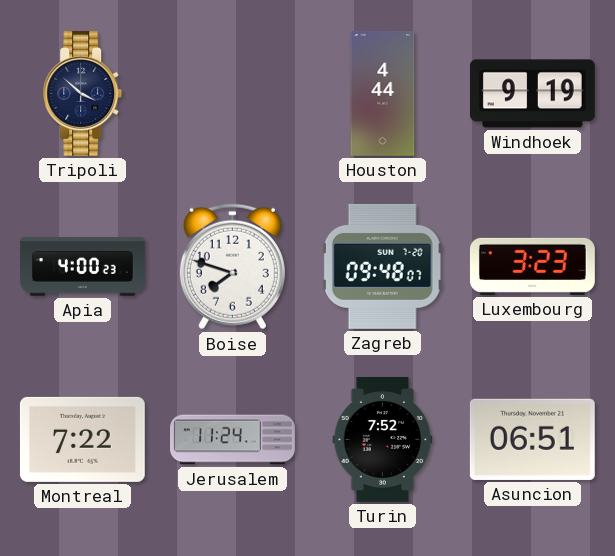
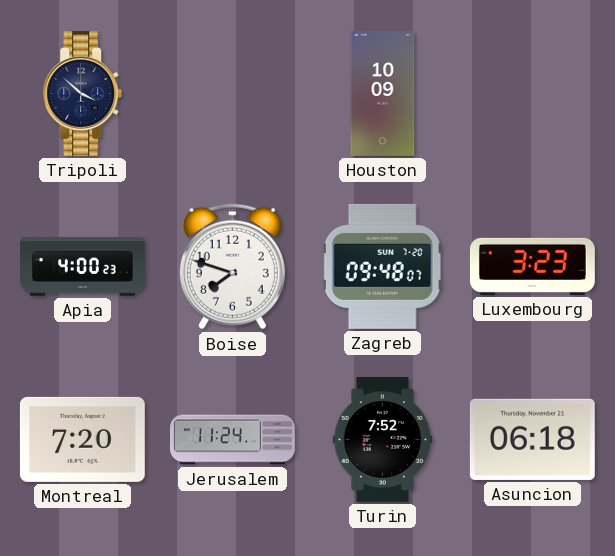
Houston: 4:44 -> 10:09 (383, 93)
Windhoek: 9:19 -> none (532, 94)
Montreal: 7:22 -> 7:20 (82, 439)
Asuncion: 06:51 -> 06:18 (532, 439)
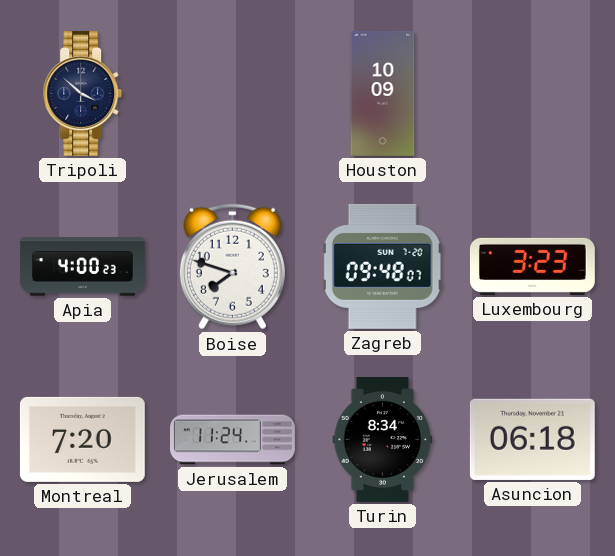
Turin: 7:52 -> 8:34 (383, 439)
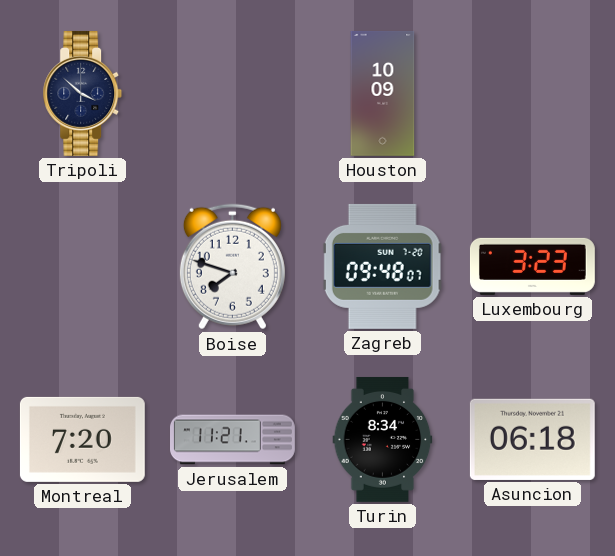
Apia: 4:00 -> none (83, 267)
Jerusalem: 11:24 -> 11:21 (233, 440)
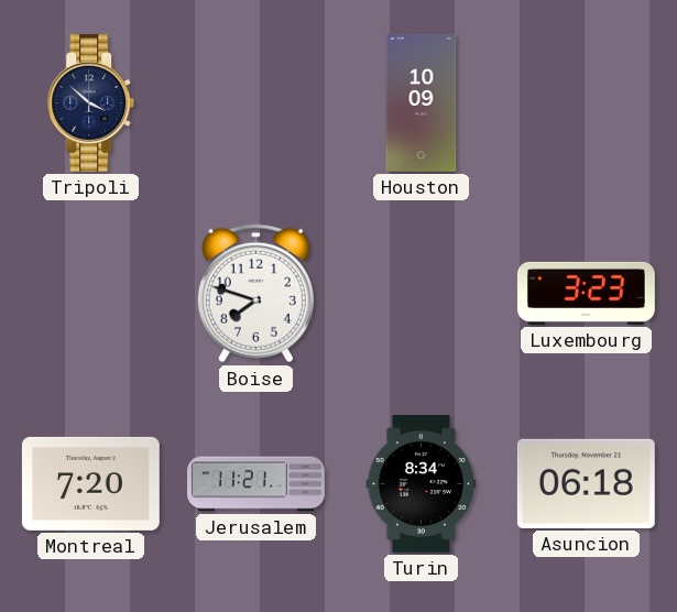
Zagreb: 09:48 -> none (382, 266)
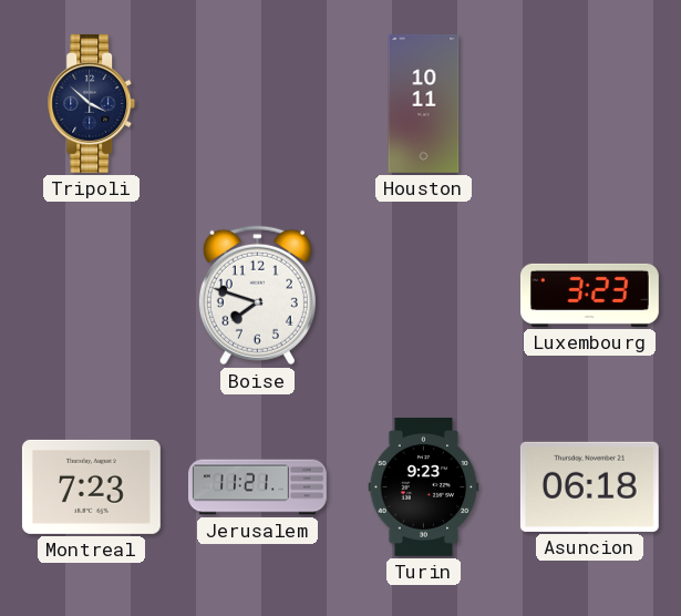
Houston: 10:09 -> 10:11 (424, 103)
Montreal: 7:20 -> 7:23 (91, 486)
Turin: 8:34 -> 9:23 (424, 486)
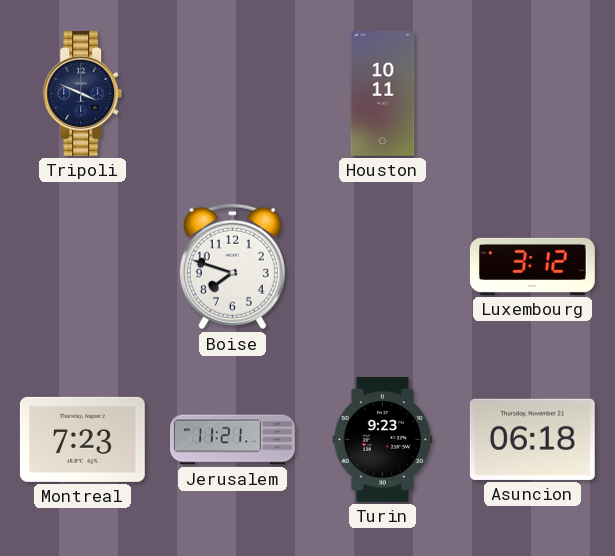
Tripoli: 3:52 -> 3:49 (83, 93)
Luxembourg: 3:23 -> 3:12 (532, 266)
